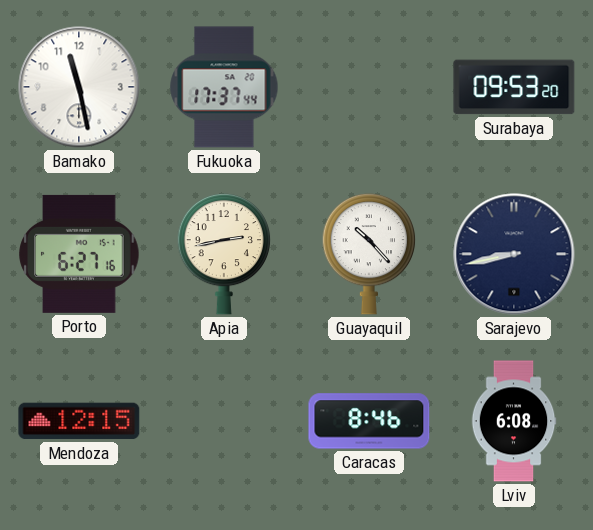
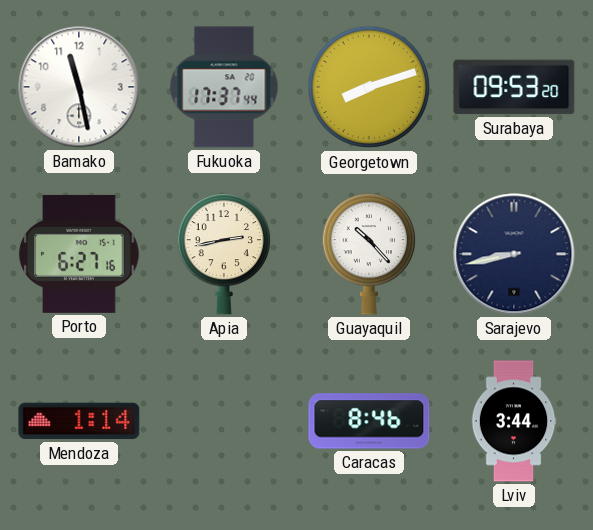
Georgetown: none -> 8:12 (369, 87)
Mendoza: 12:15 -> 1:14 (79, 421)
Lviv: 6:08 -> 3:44 (514, 421)
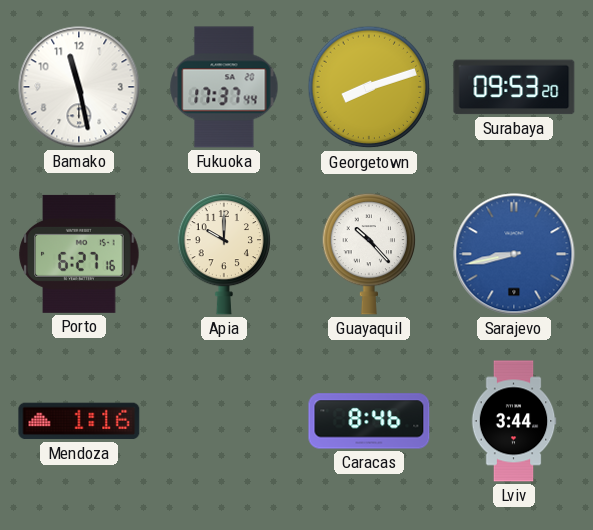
Apia: 2:43 -> 10:00 (224, 254)
Sarajevo dial: navy -> blue (514, 254)
Mendoza: 1:14 -> 1:16 (79, 421)
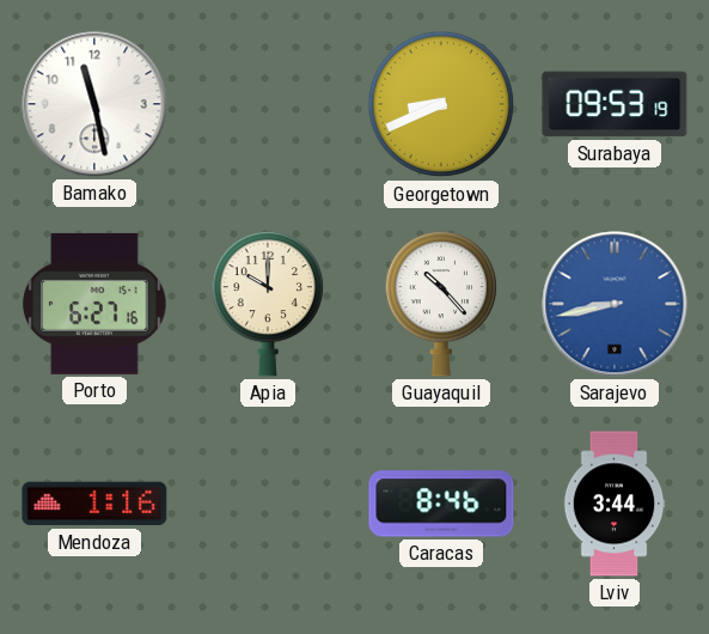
Fukuoka: 17:37 -> none (224, 87)
Georgetown: 8:12 -> 8:41 (441, 104)
Surabaya: 09:53:20 -> 09:53:19 (615, 104)
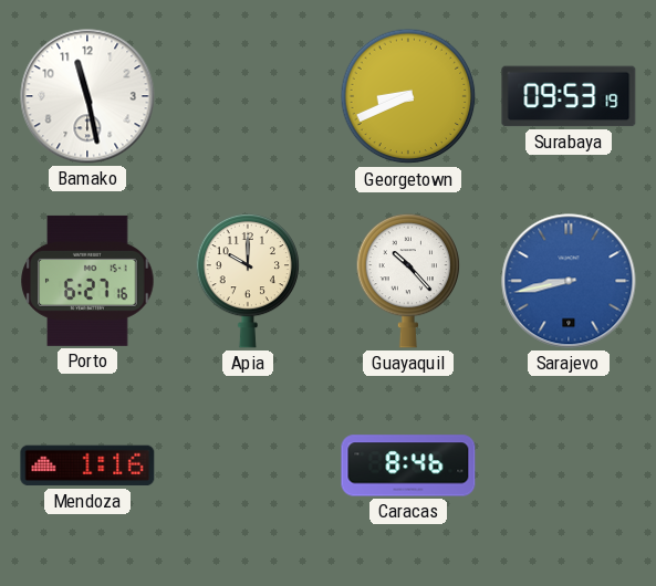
Lviv: 3:44 -> none (615, 504)
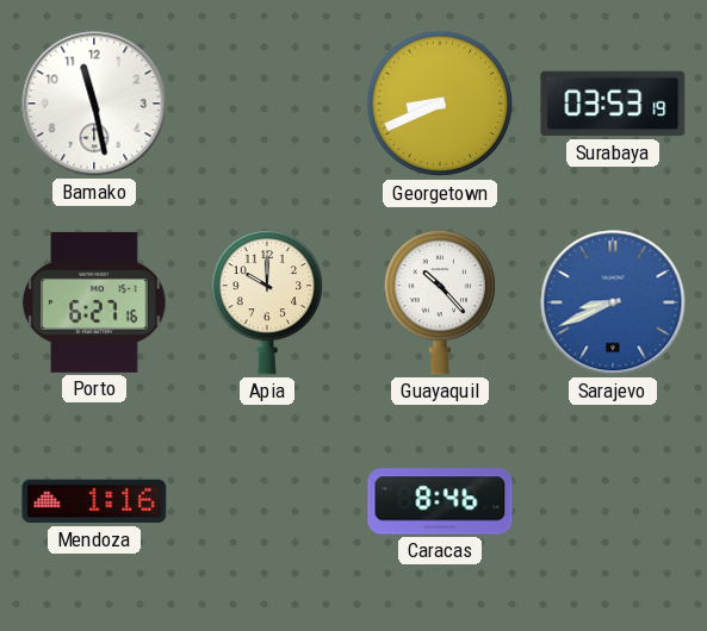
Surabaya: 09:53 -> 03:53 (613, 104)
Sarajevo: 8:43 -> 8:41 (613, 302)
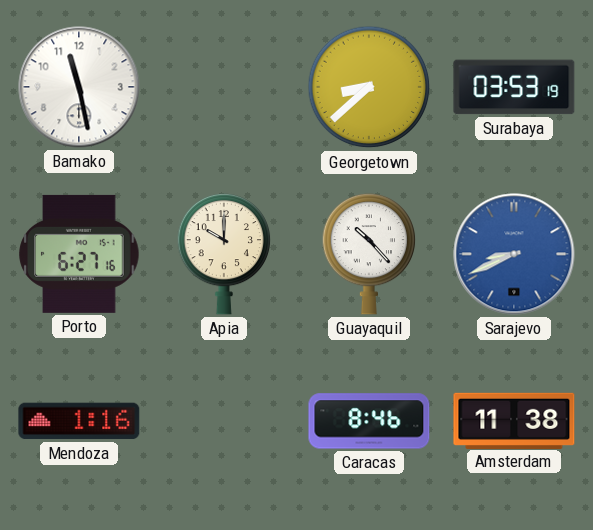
Georgetown: 8:41 -> 8:38 (369, 87)
Amsterdam: none -> 11:38 (514, 420)
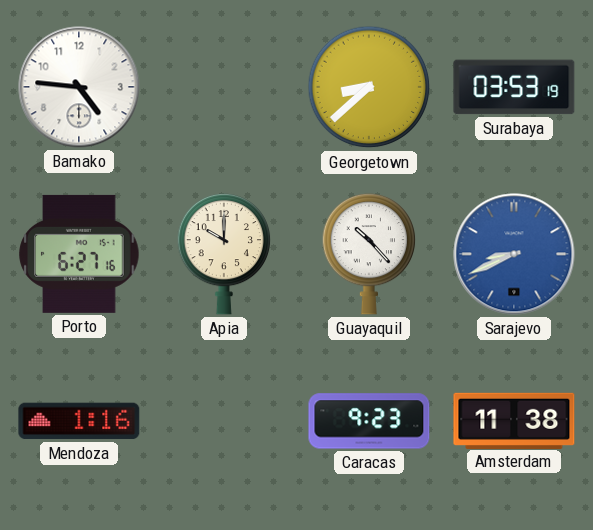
Bamako: 11:28 -> 4:46 (79, 87)
Caracas: 8:46 -> 9:23 (369, 421)
